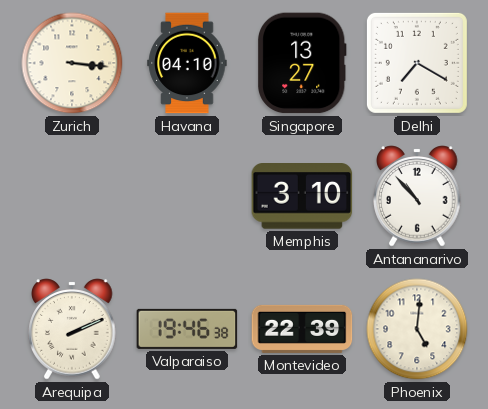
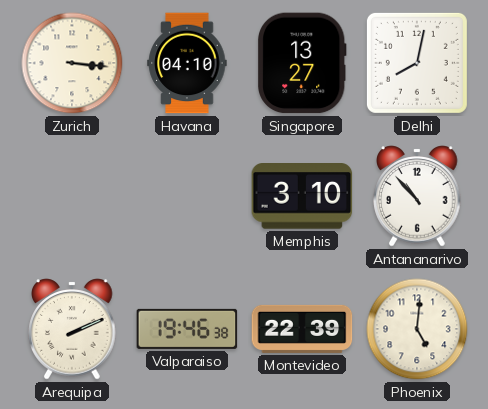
Delhi: 7:20 -> 8:02 (417, 63)
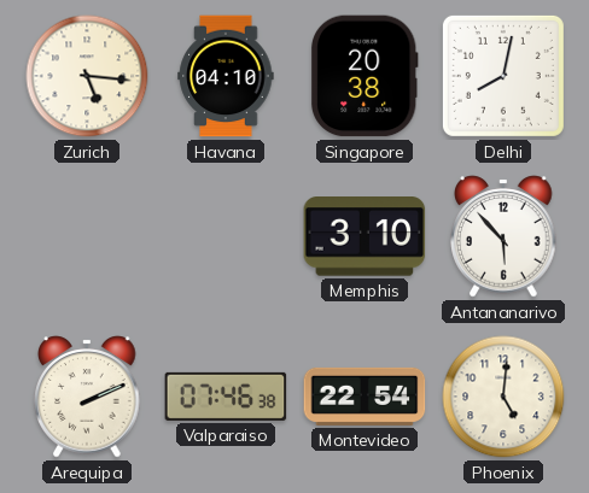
Zurich: 3:16 -> 5:16 (87, 76)
Singapore: 13:27 -> 20:38 (365, 76)
Antananarivo: 10:53 -> 5:53 (503, 236)
Valparaiso: 19:46 -> 07:46 (226, 397)
Montevideo: 22:39 -> 22:54 (365, 397)
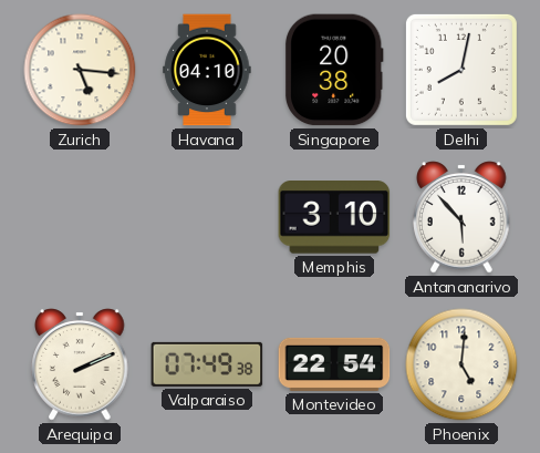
Valparaiso: 07:46 -> 07:49 (207, 364)
